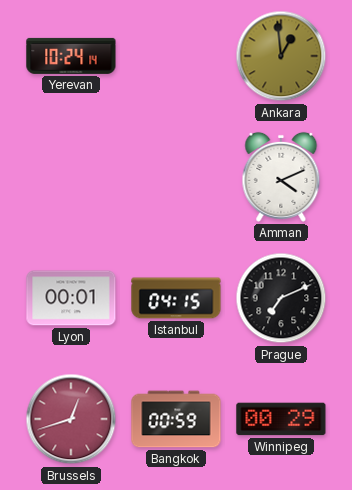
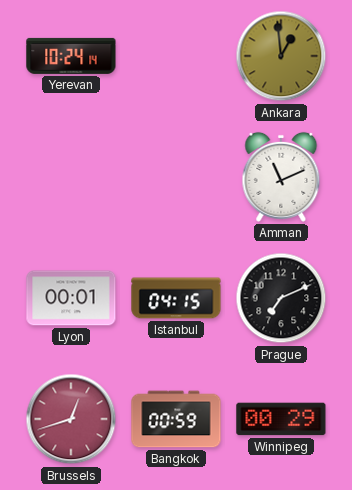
Amman: 4:11 -> 11:11 (281, 177)
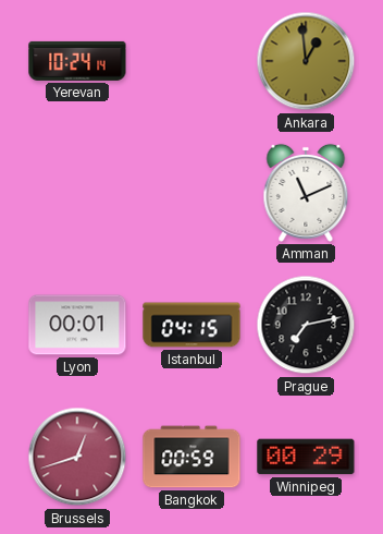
Prague: 7:11 -> 7:13 (306, 325)
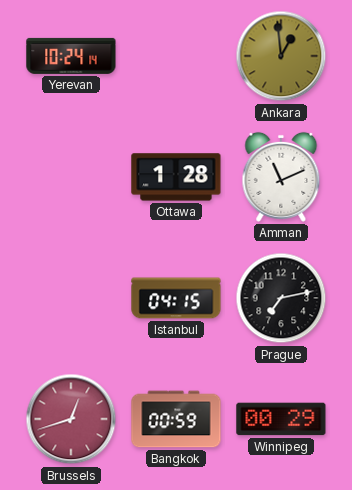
Ottawa: none -> 1:28 (176, 177)
Lyon: 00:01 -> none (77, 325)
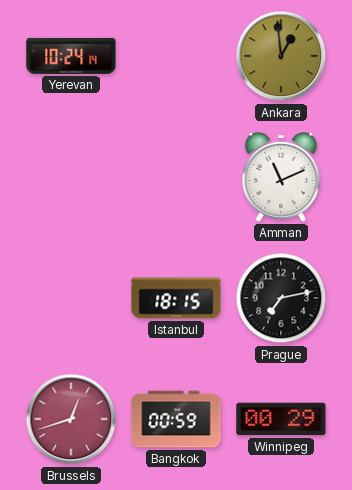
Ottawa: 1:28 -> none (176, 177)
Istanbul: 04:15 -> 18:15 (176, 298)
